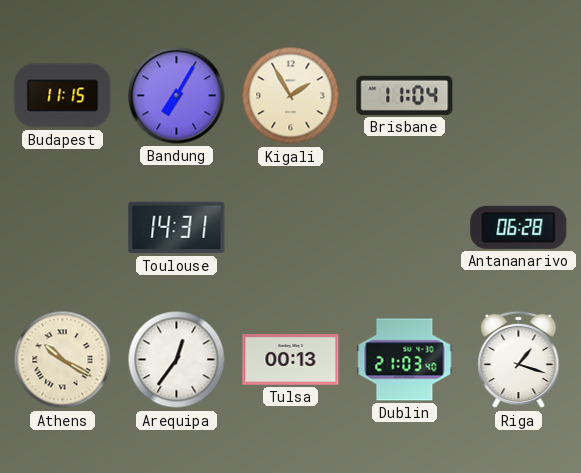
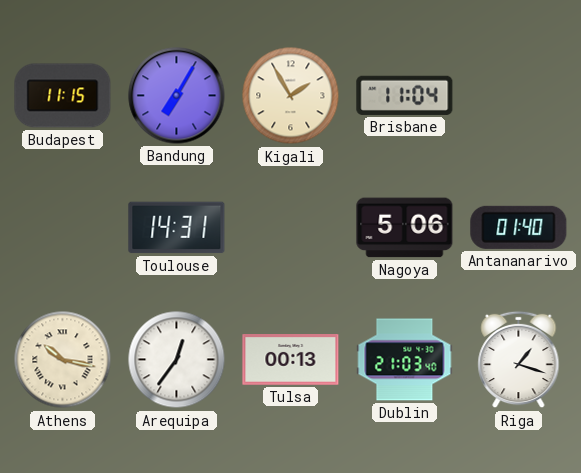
Nagoya: none -> 5:06 (405, 228)
Antananarivo: 06:28 -> 01:40 (519, 227)
Athens: 10:20 -> 10:17 (63, 360)
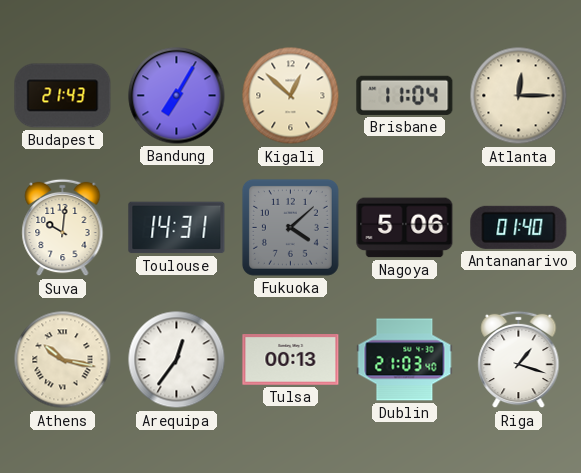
Budapest: 11:15 -> 21:43 (63, 96)
Kigali: 1:55 -> 12:52 (291, 96)
Atlanta: none -> 12:15 (519, 96)
Suva: none -> 10:01 (63, 228)
Fukuoka: none -> 4:08 (290, 227)
